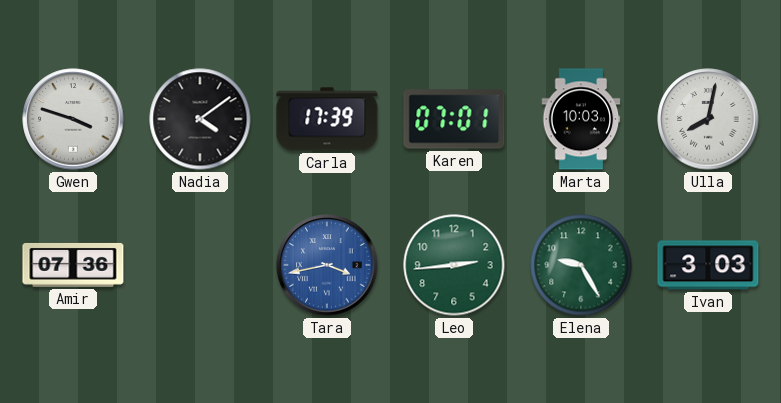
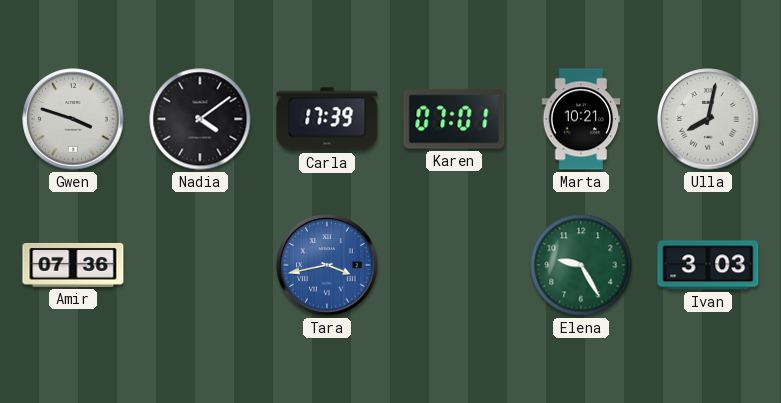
Marta: 10:03 -> 10:21 (581, 119)
Leo: 2:44 -> none (454, 265)
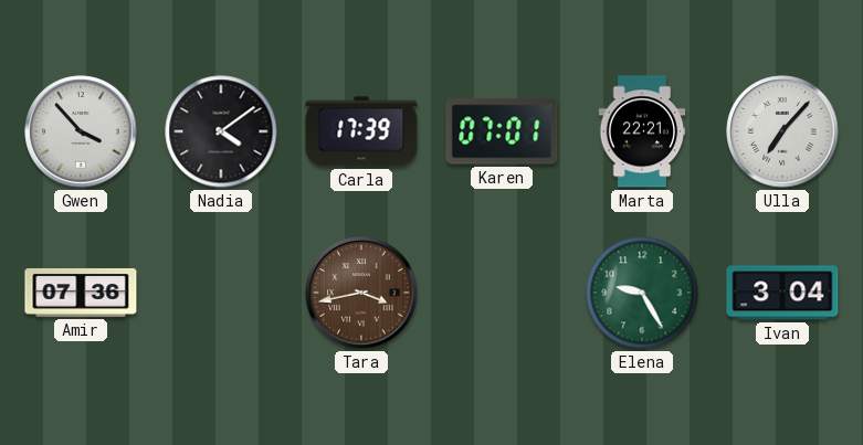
Gwen: 3:48 -> 3:53 (81, 131)
Marta: 10:21 -> 22:21 (642, 131)
Ulla: 8:02 -> 7:07 (782, 131)
Tara dial: blue -> brown (361, 293)
Ivan: 3:03 -> 3:04 (782, 293)
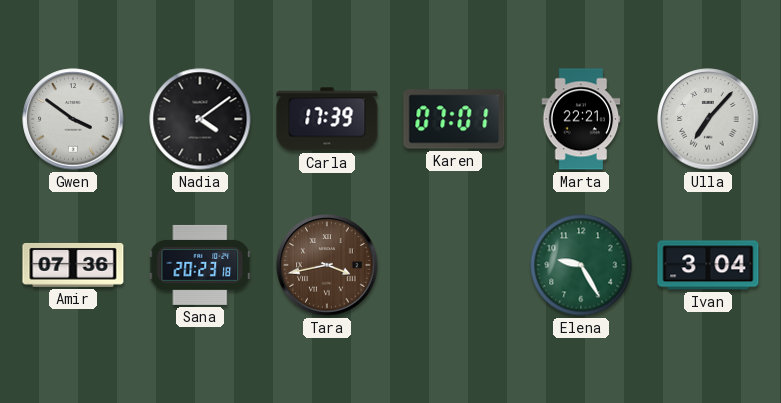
Gwen: 3:53 -> 3:51 (73, 119)
Sana: none -> 20:23 (200, 265)
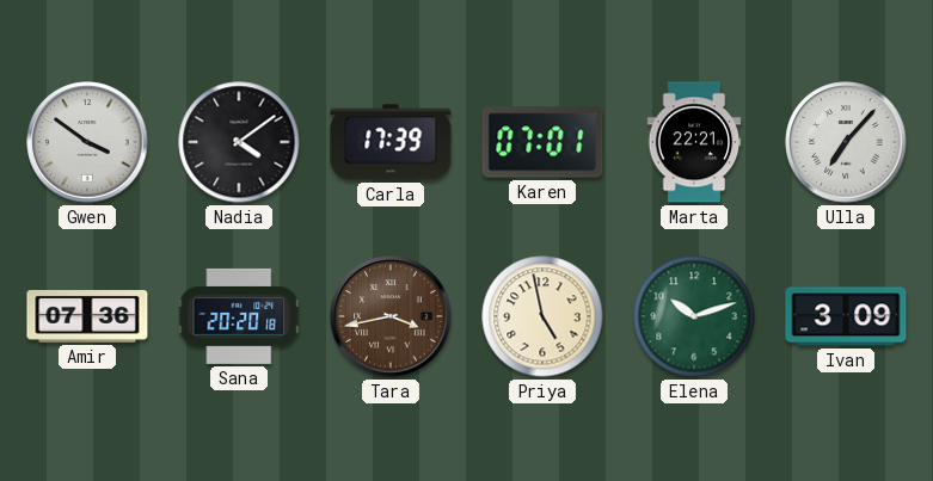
Sana: 20:23 -> 20:20 (239, 316)
Priya: none -> 4:58 (542, 316)
Elena: 9:25 -> 10:12 (694, 316)
Ivan: 3:04 -> 3:09 (846, 316)
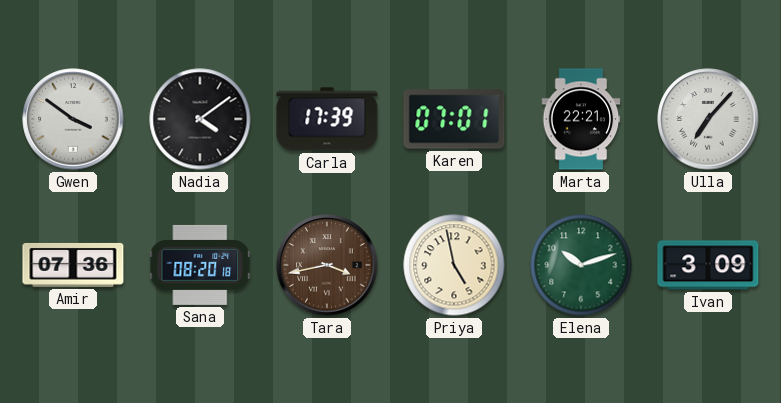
Sana: 20:20 -> 08:20 (200, 265)
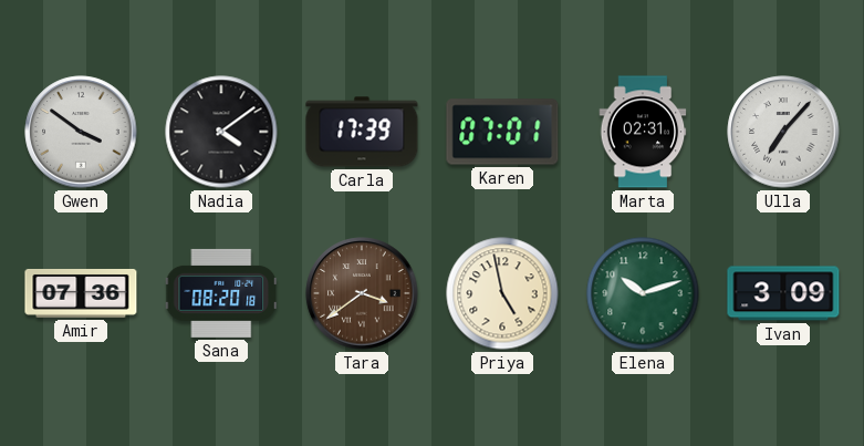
Marta: 22:21 -> 02:31 (643, 132)
Tara: 3:43 -> 3:39 (362, 293)
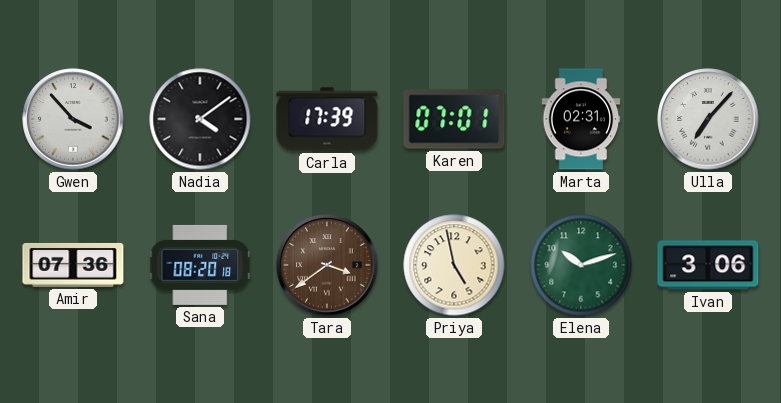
Gwen: 3:51 -> 3:53 (73, 119)
Ivan: 3:09 -> 3:06 (708, 265)
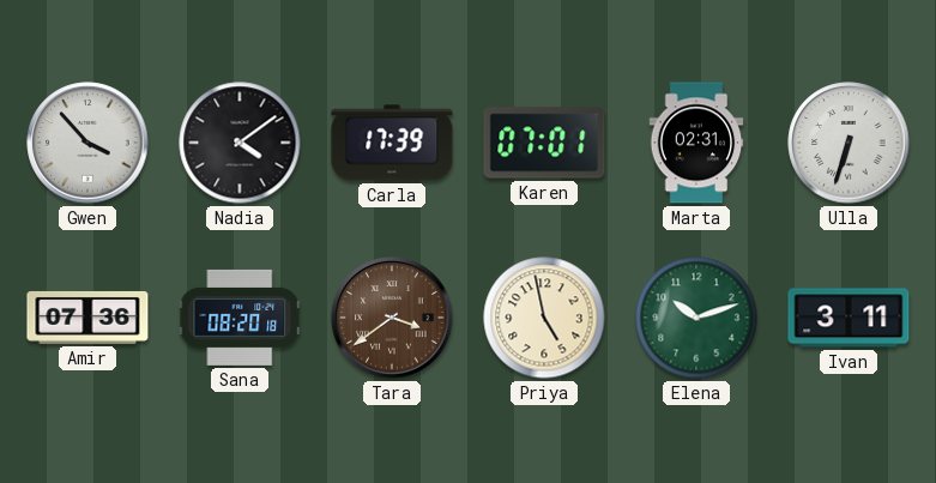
Ulla: 7:07 -> 6:33 (849, 143)
Ivan: 3:06 -> 3:11 (849, 318)
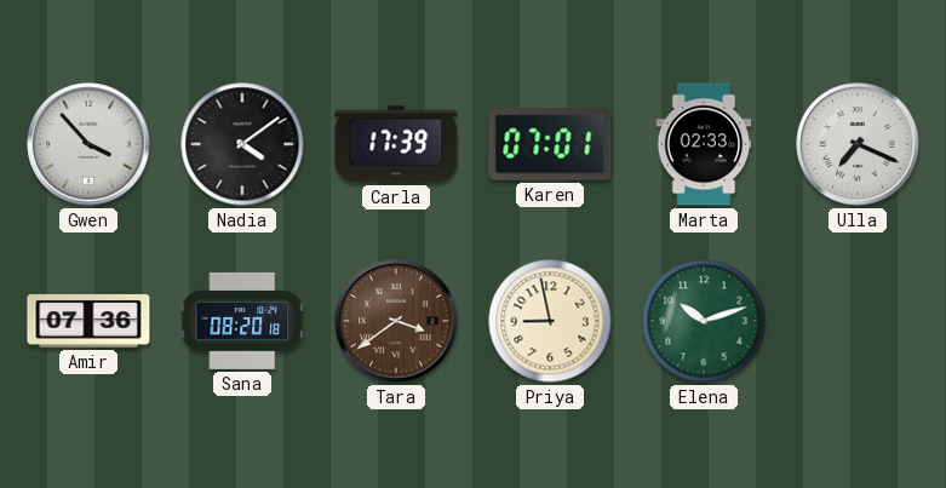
Marta: 02:31 -> 02:33 (704, 144)
Ulla: 6:33 -> 7:19 (858, 144)
Priya: 4:58 -> 8:58 (550, 321)
Ivan: 3:11 -> none (849, 318)
